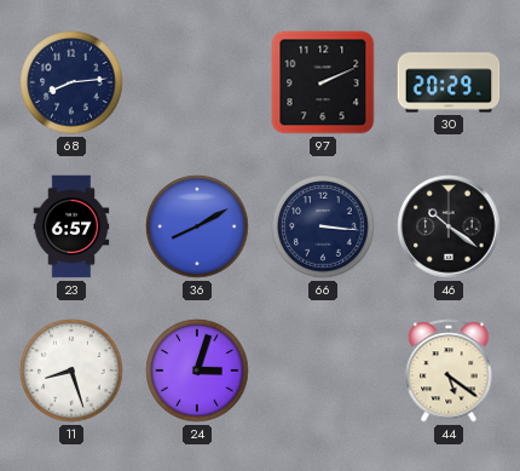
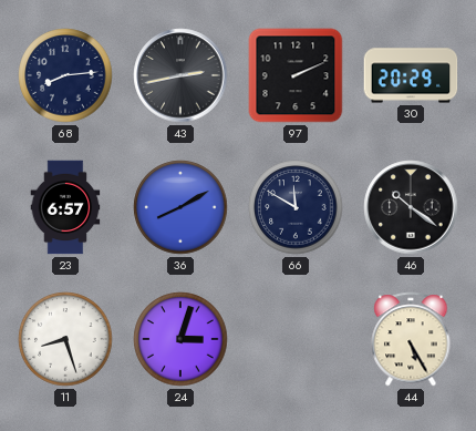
43: none -> 2:43 (180, 75)
66: 3:16 -> 11:50 (296, 207)
44: 5:21 -> 5:25 (411, 339)
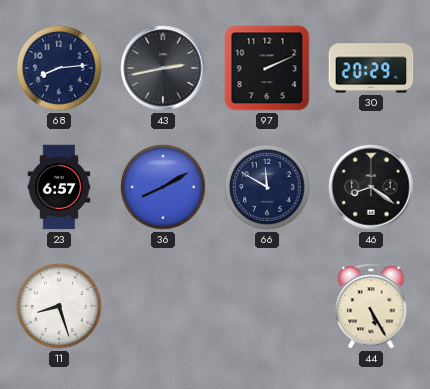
46: 10:21 -> 8:21 (371, 187)
24: 3:03 -> none (180, 339)
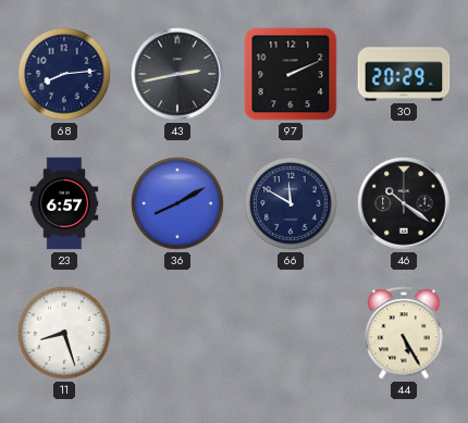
46: 8:21 -> 10:21 (404, 203)
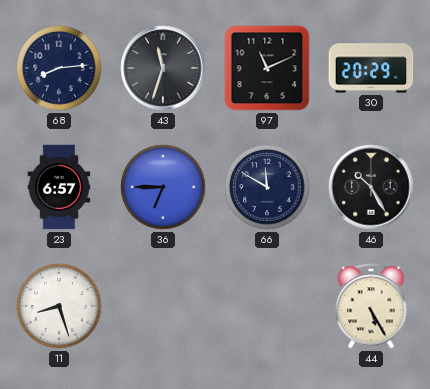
43: 2:43 -> 11:33 (163, 68)
97: 2:11 -> 11:11 (267, 68)
36: 8:10 -> 6:45 (163, 187)
46: 10:21 -> 10:25 (371, 187)
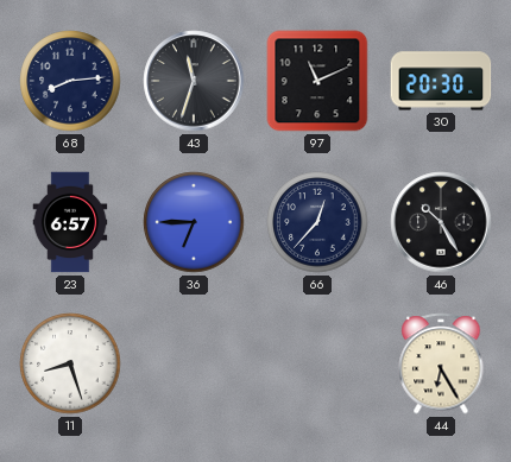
30: 20:29 -> 20:30 (441, 81)
66: 11:50 -> 12:37 (317, 222)
44: 5:25 -> 6:25 (441, 363)
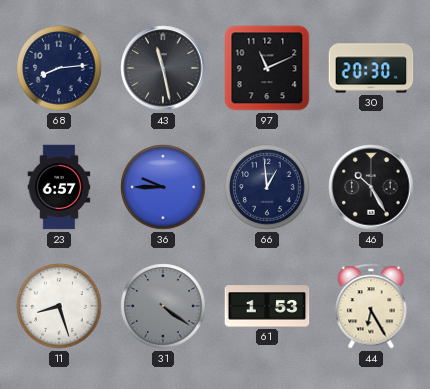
43: 11:33 -> 11:28 (163, 68)
36: 6:45 -> 9:45 (163, 187)
66: 12:37 -> 12:59 (267, 187)
31: none -> 4:21 (163, 306)
61: none -> 1:53 (267, 306)
